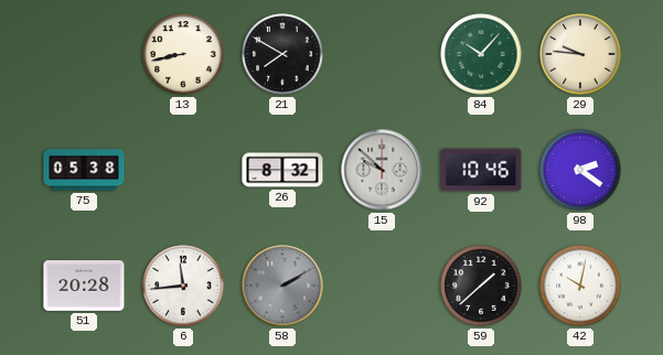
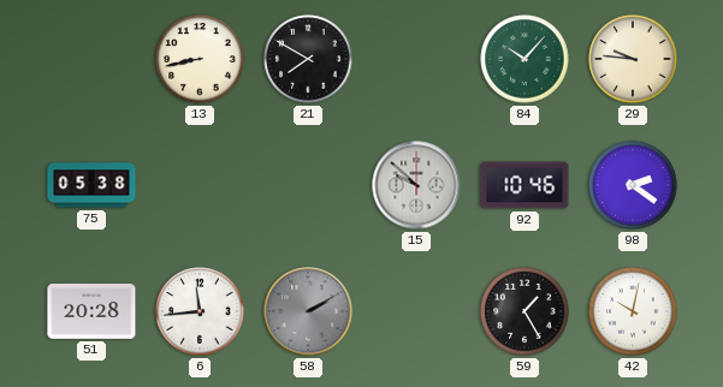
26: 8:32 -> none (282, 170)
59: 1:38 -> 1:25 (525, 311)
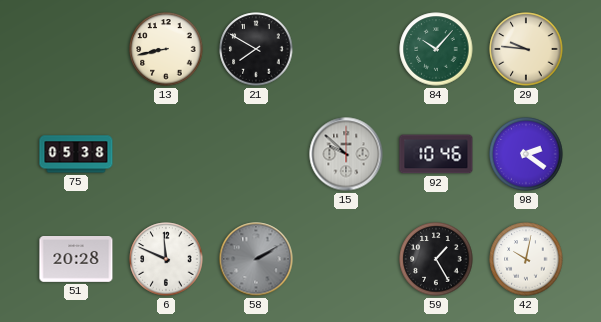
6: 11:44 -> 11:49 (166, 259)
